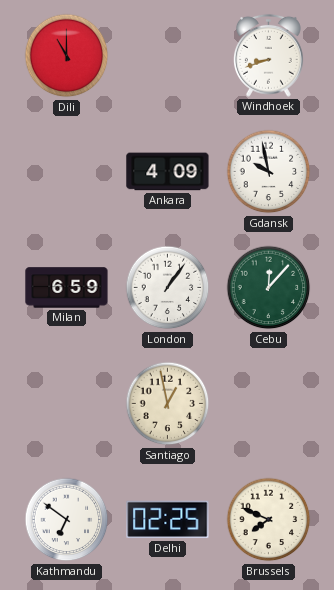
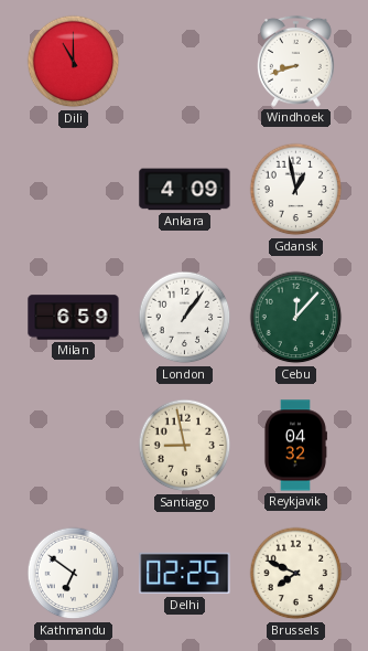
Gdansk: 9:58 -> 12:58 (296, 190)
Santiago: 12:58 -> 8:58 (185, 446)
Reykjavik: none -> 04:32 (295, 446)
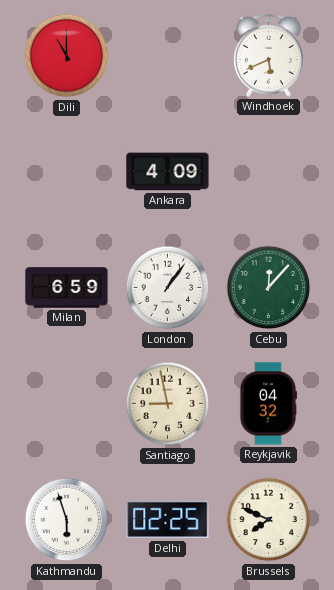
Windhoek: 8:42 -> 5:41 (269, 55)
Gdansk: 12:58 -> none (296, 190)
Kathmandu: 6:51 -> 5:57 (67, 520)
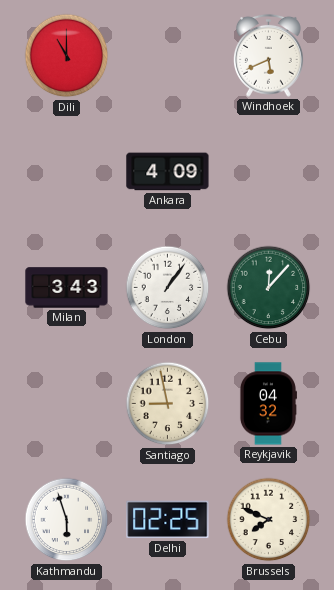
Milan: 6:59 -> 3:43 (67, 288)
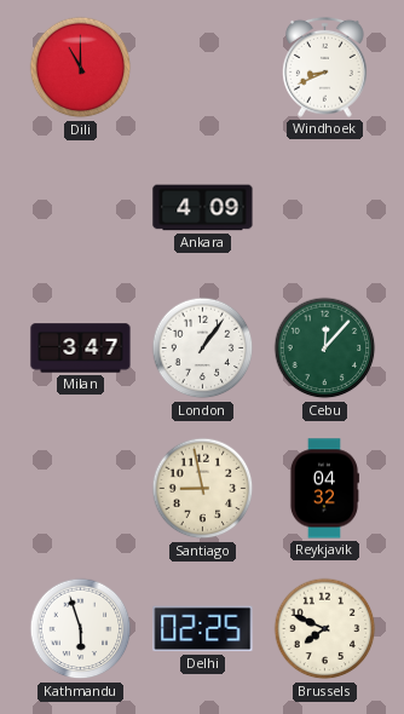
Windhoek: 5:41 -> 8:41 (325, 67)
Milan: 3:43 -> 3:47 (81, 349)
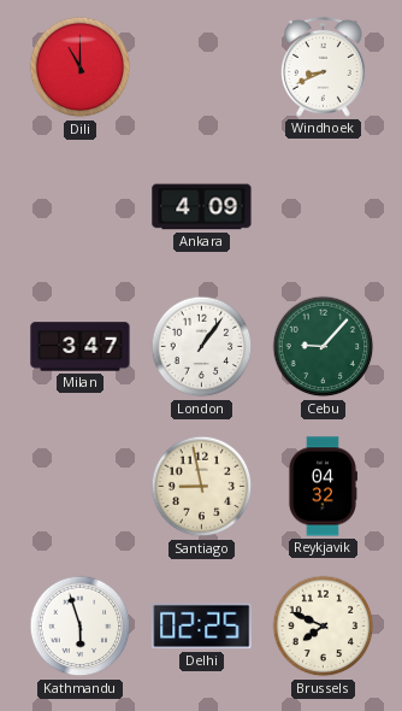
Cebu: 12:07 -> 9:07 (324, 347)
